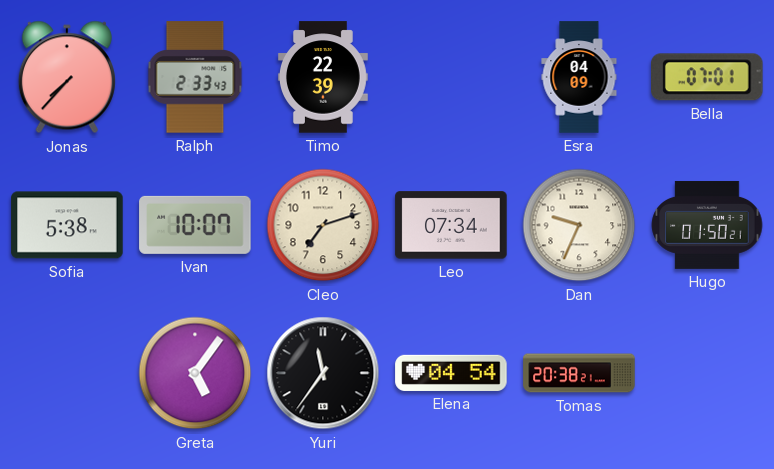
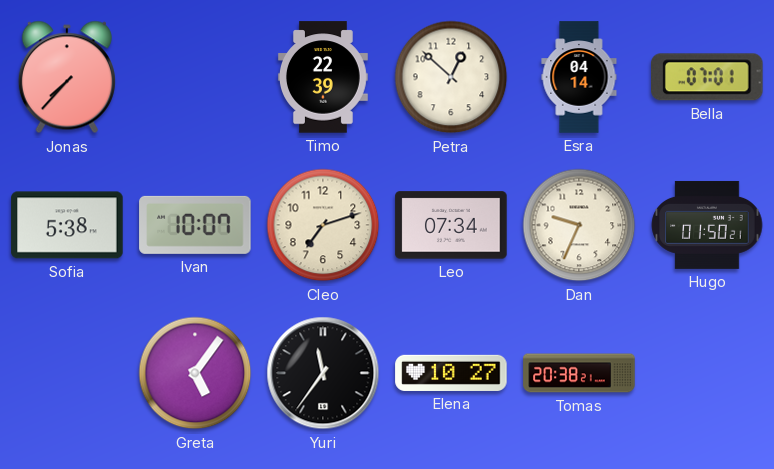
Ralph: 2:33 -> none (195, 77)
Petra: none -> 12:52 (451, 77)
Esra: 04:09 -> 04:14 (579, 77)
Elena: 04:54 -> 10:27 (451, 373)
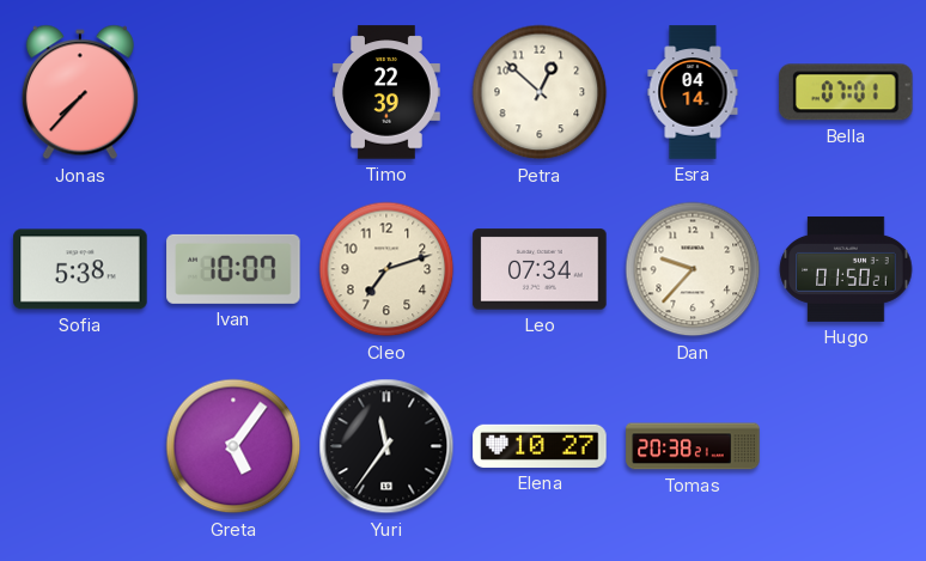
Dan: 9:34 -> 9:37 (693, 269)
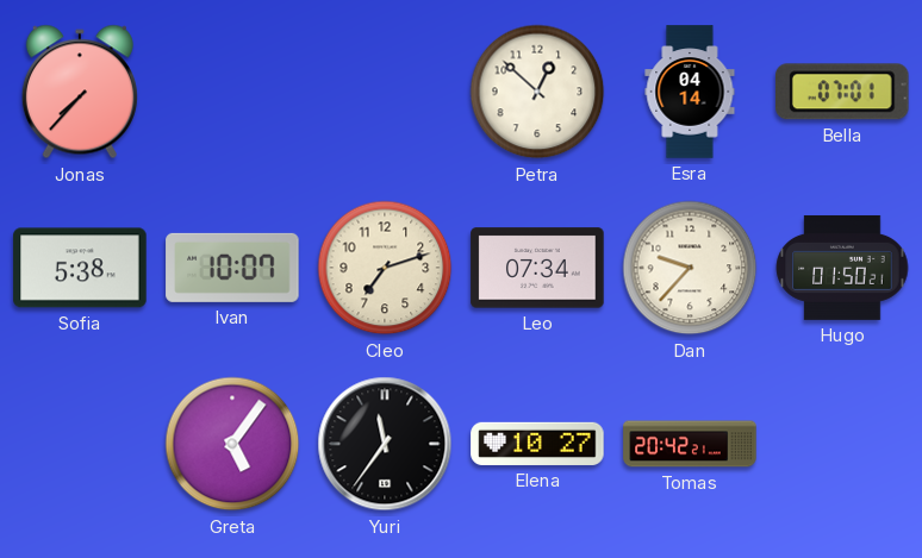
Timo: 22:39 -> none (386, 92)
Tomas: 20:38 -> 20:42 (690, 444)
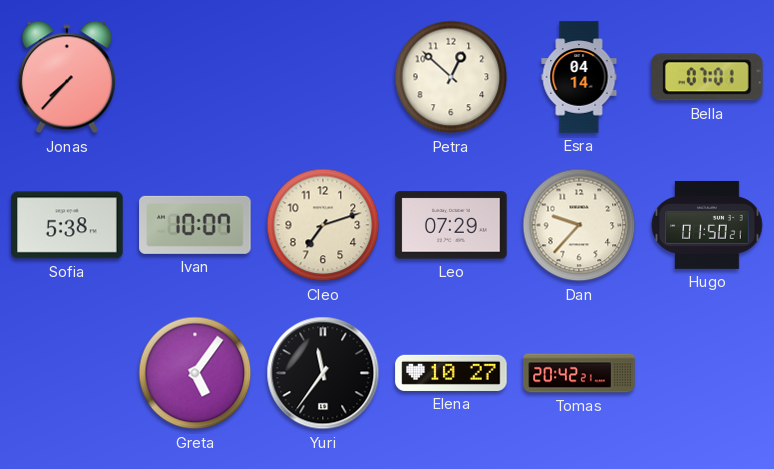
Leo: 07:34 -> 07:29 (451, 225)
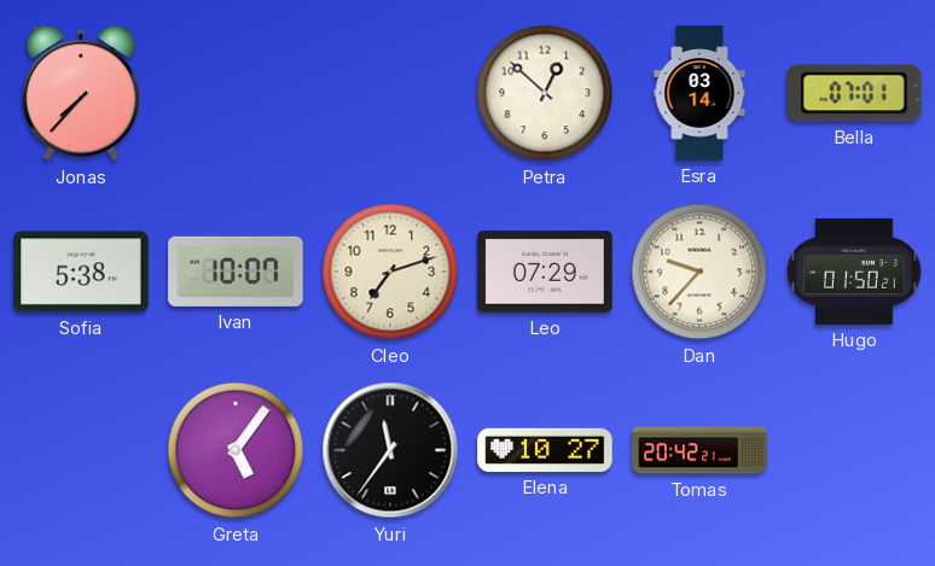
Esra: 04:14 -> 03:14 (699, 93)
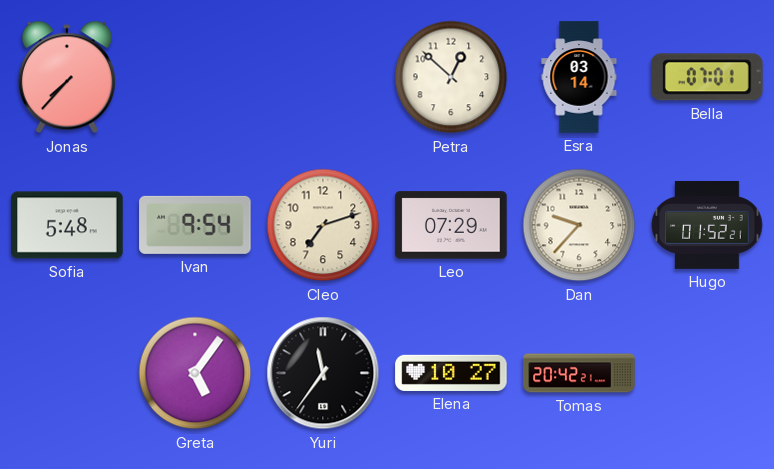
Sofia: 5:38 -> 5:48 (67, 225)
Ivan: 10:07 -> 9:54 (195, 225)
Hugo: 01:50 -> 01:52 (707, 225)
